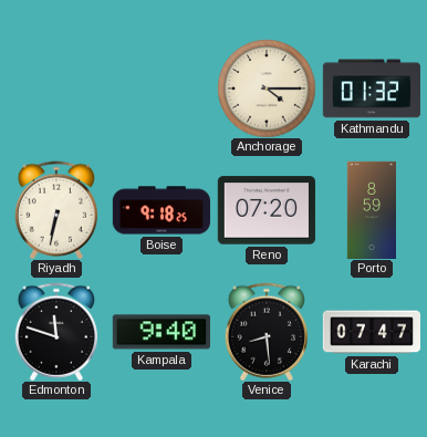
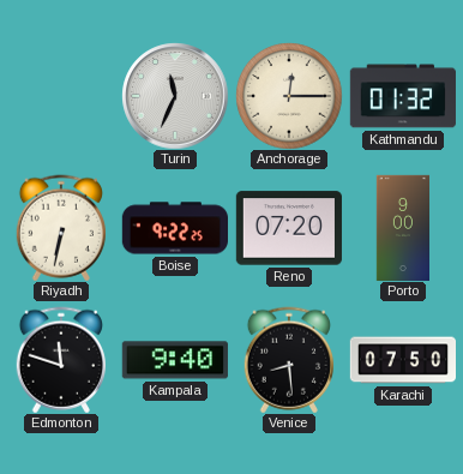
Turin: none -> 11:34 (175, 96)
Anchorage: 4:15 -> 12:15 (289, 96)
Boise: 9:18 -> 9:22 (174, 228)
Porto: 8:59 -> 9:00 (402, 227)
Karachi: 07:47 -> 07:50 (402, 360)
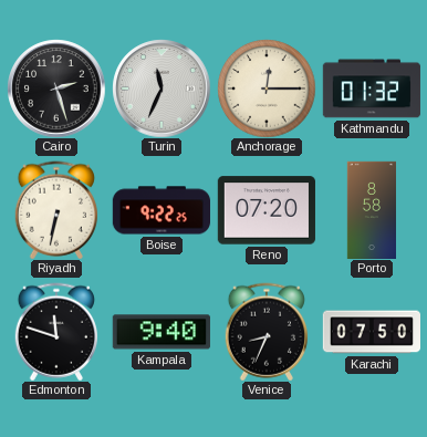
Cairo: none -> 2:27 (56, 89)
Porto: 9:00 -> 8:58 (371, 209)
Venice: 8:29 -> 8:34 (265, 332)
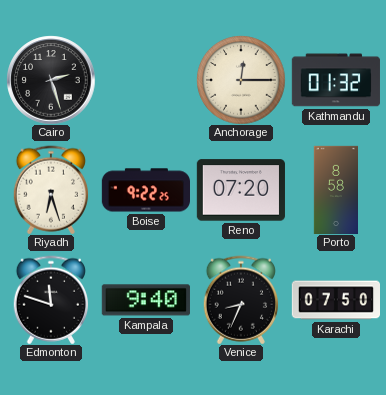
Turin: 11:34 -> none (162, 89)
Riyadh: 6:32 -> 6:27 (50, 190)
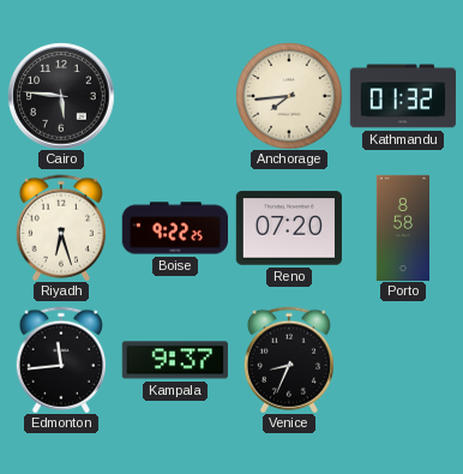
Cairo: 2:27 -> 5:46 (61, 96)
Anchorage: 12:15 -> 7:44 (289, 96)
Edmonton: 11:48 -> 11:44 (60, 360)
Kampala: 9:40 -> 9:37 (175, 360)
Karachi: 07:50 -> none (335, 300)
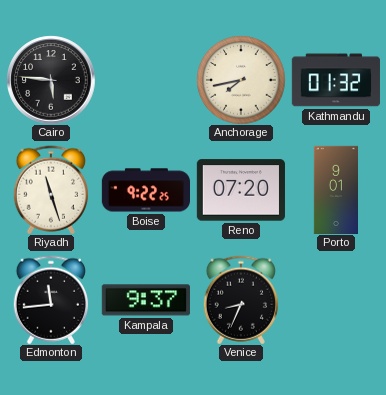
Anchorage: 7:44 -> 7:43 (241, 80)
Riyadh: 6:27 -> 11:27 (50, 190)
Porto: 8:58 -> 9:01 (335, 189)
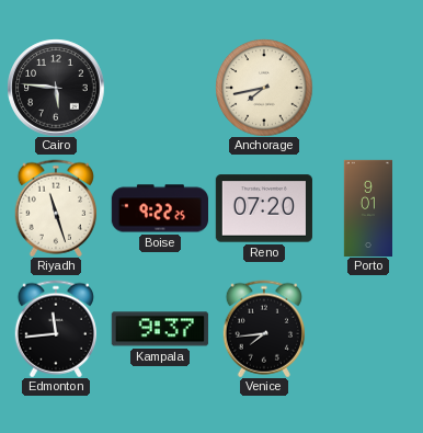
Kathmandu: 01:32 -> none (336, 80)
Venice: 8:34 -> 7:44 (263, 329)
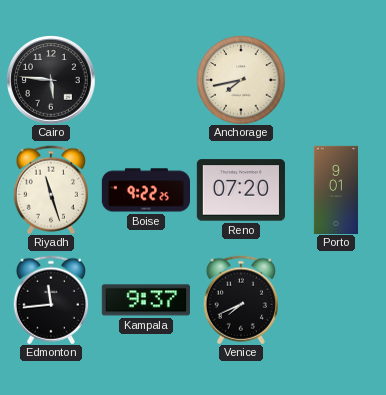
Venice: 7:44 -> 7:41 (240, 300)
